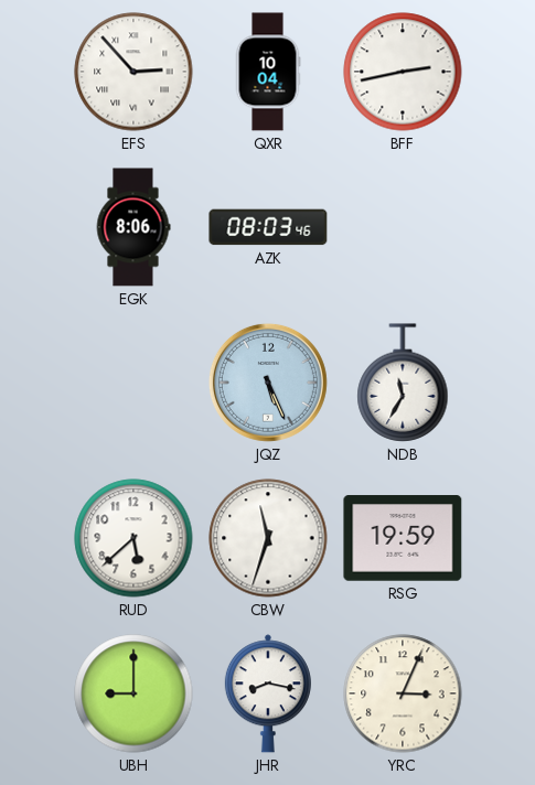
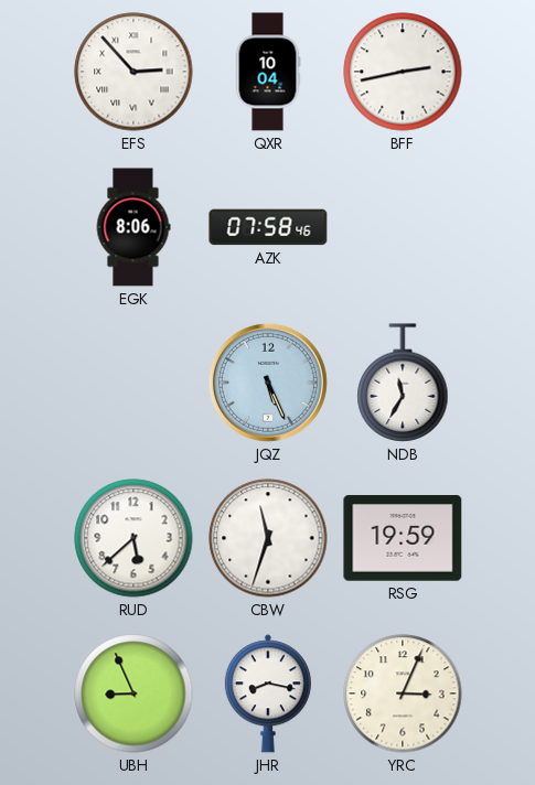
AZK: 08:03 -> 07:58 (268, 227)
UBH: 9:00 -> 8:56 (133, 693)
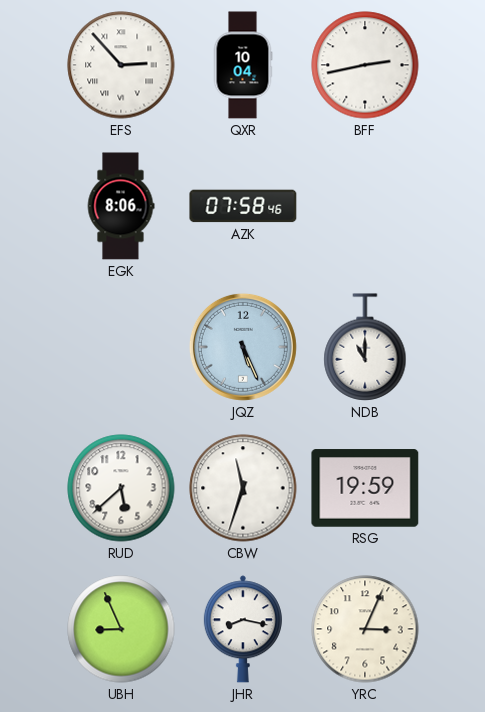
NDB: 11:35 -> 11:00 (365, 347)
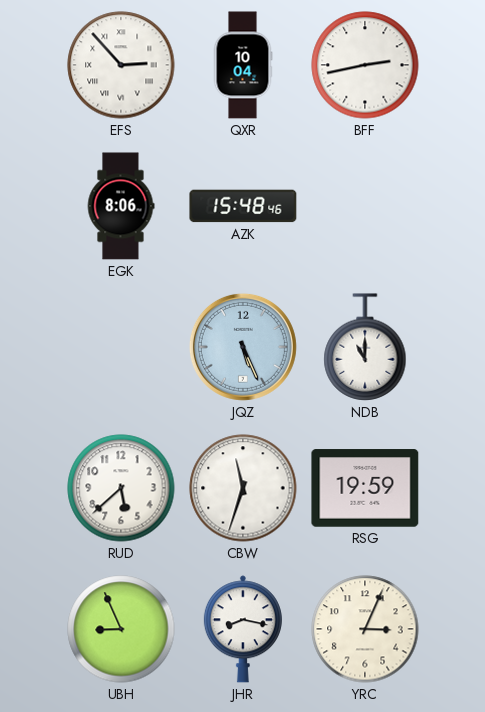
AZK: 07:58 -> 15:48 (243, 206)
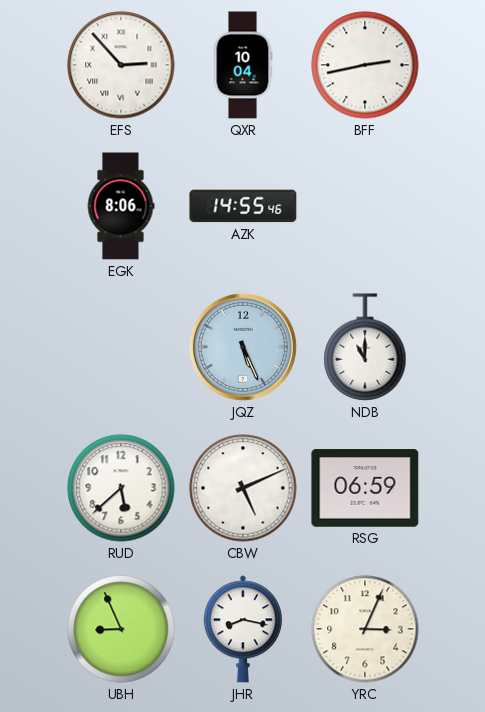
AZK: 15:48 -> 14:55 (243, 206)
CBW: 11:33 -> 5:11 (243, 488)
RSG: 19:59 -> 06:59 (365, 488)
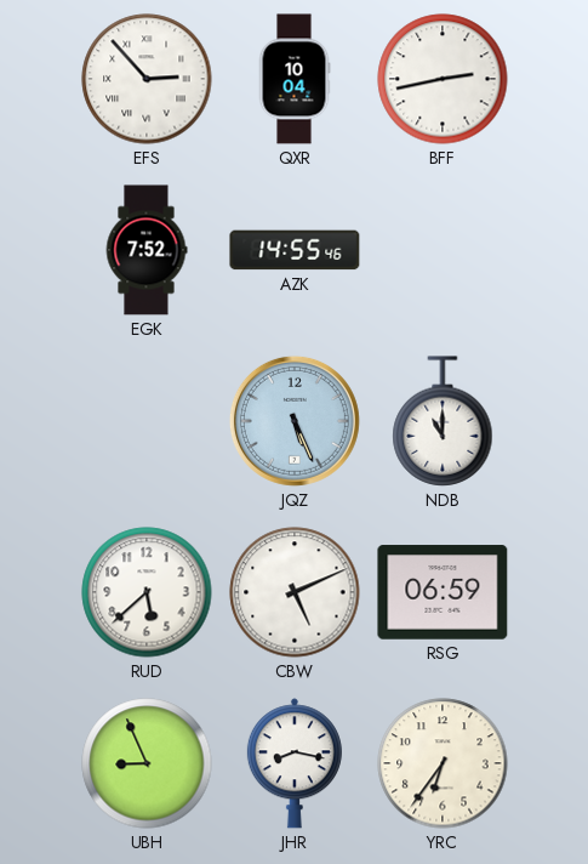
EGK: 8:06 -> 7:52 (147, 250)
YRC: 3:04 -> 6:36 (443, 763)
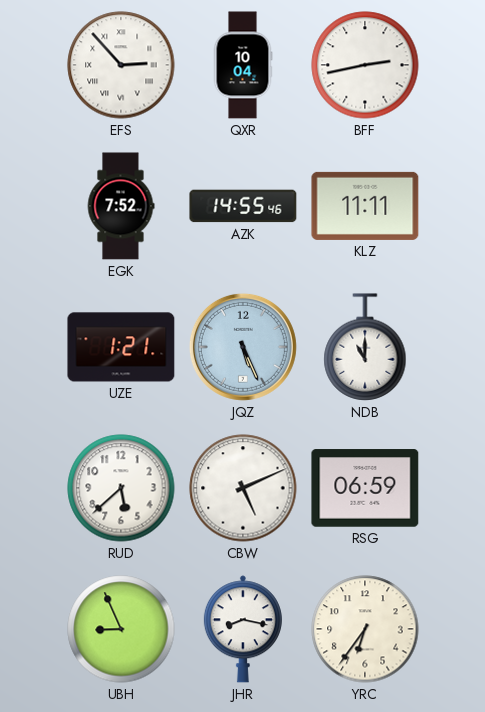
KLZ: none -> 11:11 (365, 206)
UZE: none -> 1:21 (121, 347)
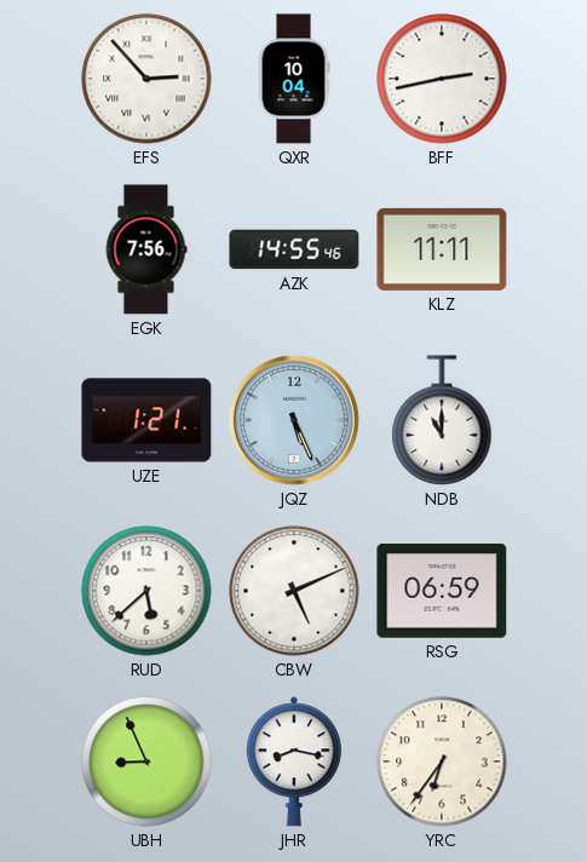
EGK: 7:52 -> 7:56 (146, 249)
